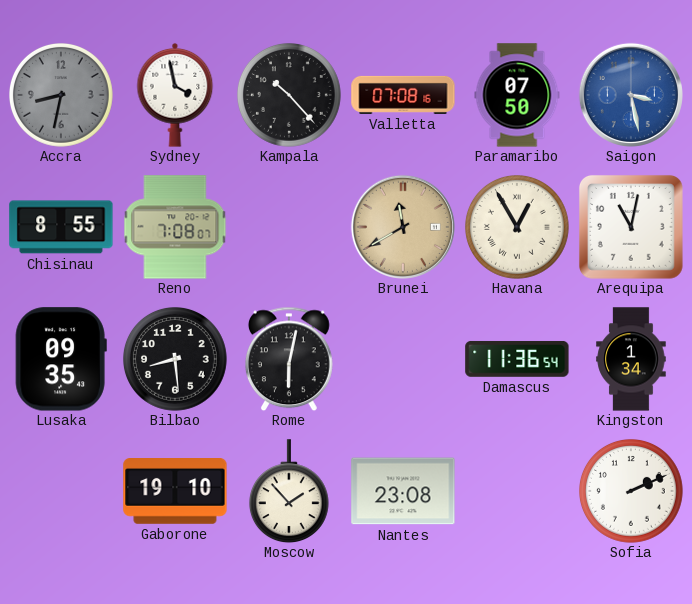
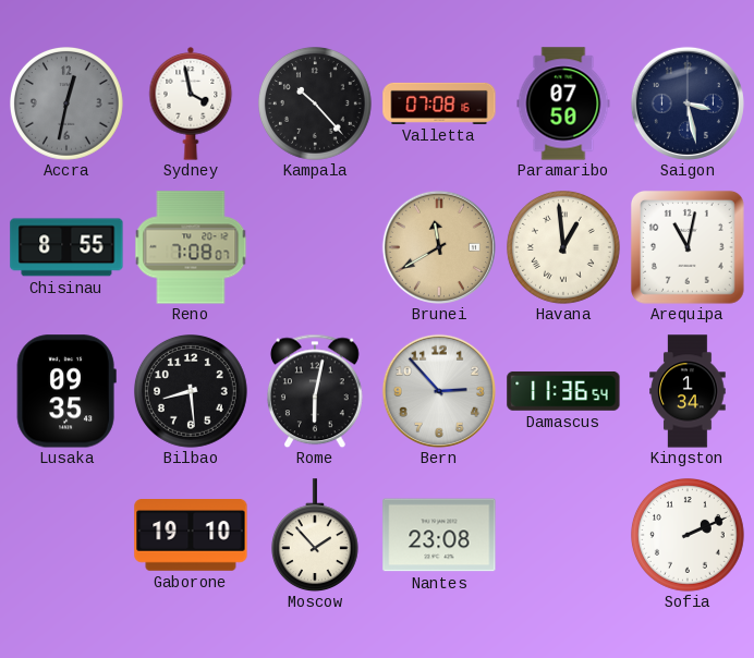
Accra: 8:32 -> 12:32 (68, 105)
Saigon dial: blue -> navy (688, 103)
Havana: 12:55 -> 12:59 (564, 248)
Bern: none -> 2:53 (439, 391)
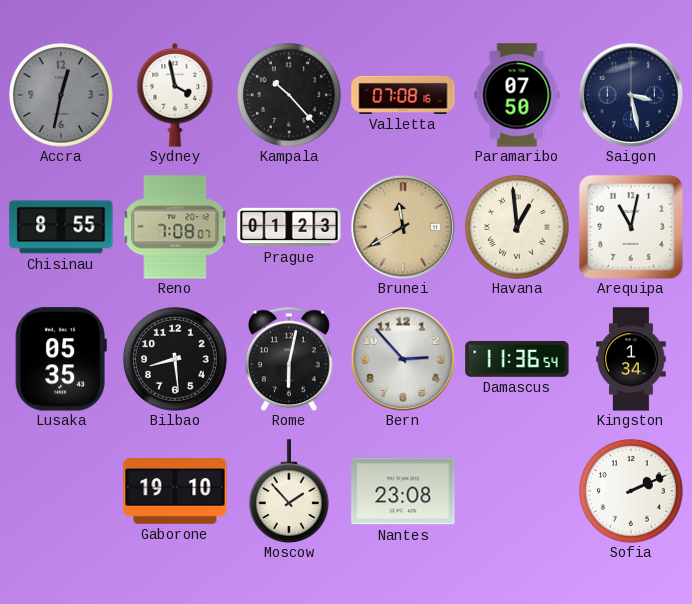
Prague: none -> 01:23 (289, 227)
Lusaka: 09:35 -> 05:35 (61, 359)
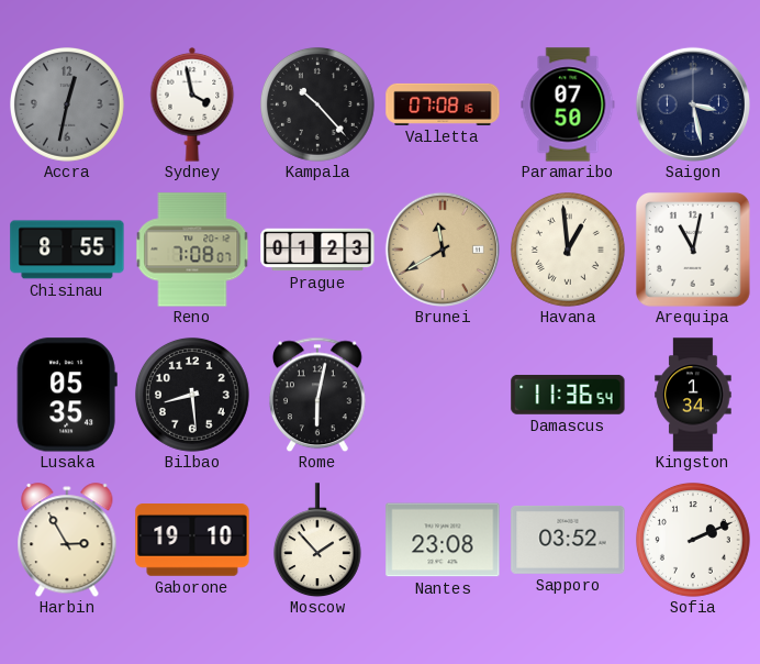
Bern: 2:53 -> none (403, 359)
Harbin: none -> 2:55 (67, 540)
Sapporo: none -> 03:52 (568, 540)
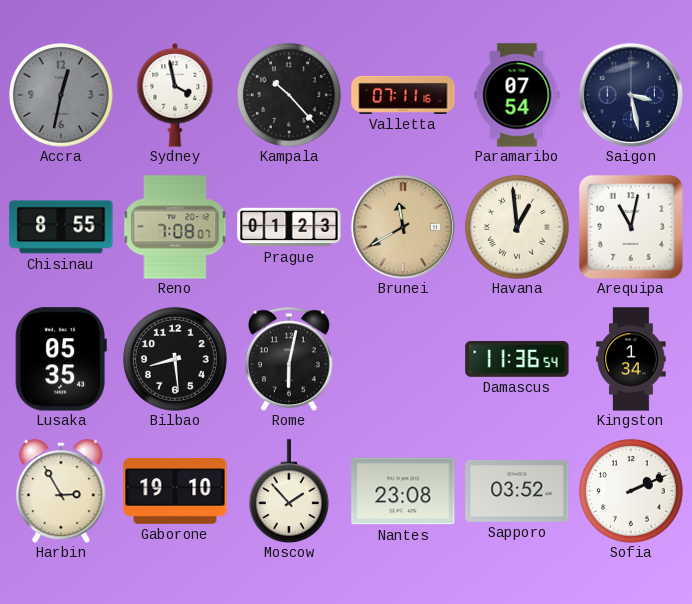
Valletta: 07:08 -> 07:11 (403, 95)
Paramaribo: 07:50 -> 07:54 (517, 95)
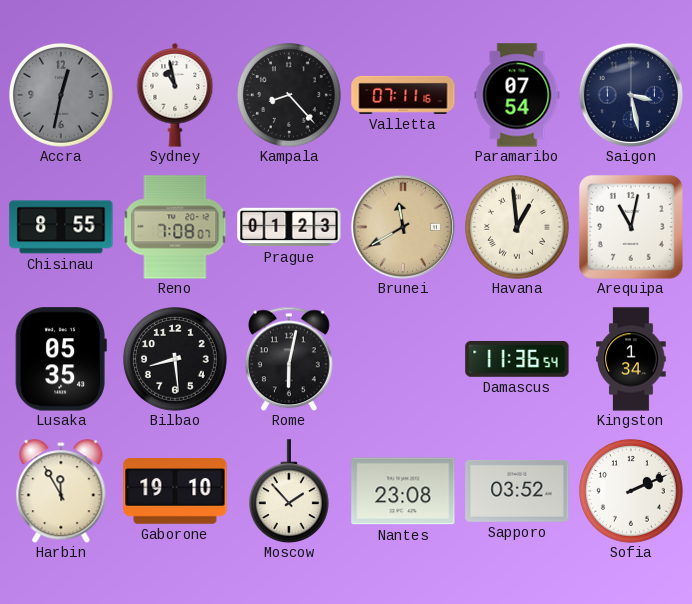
Sydney: 3:58 -> 10:58 (175, 95)
Kampala: 10:23 -> 8:23 (290, 96)
Harbin: 2:55 -> 11:55 (61, 491)
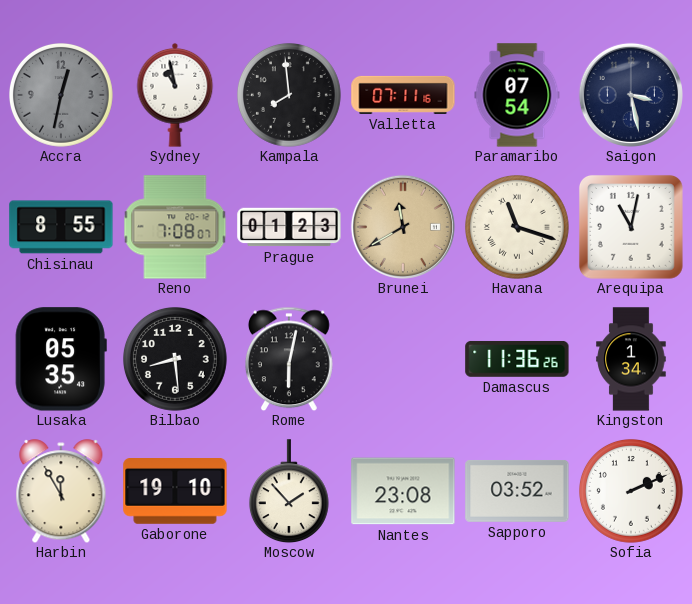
Kampala: 8:23 -> 7:59 (290, 96)
Havana: 12:59 -> 11:18 (518, 228)
Damascus: 11:36:54 -> 11:36:26 (517, 359)
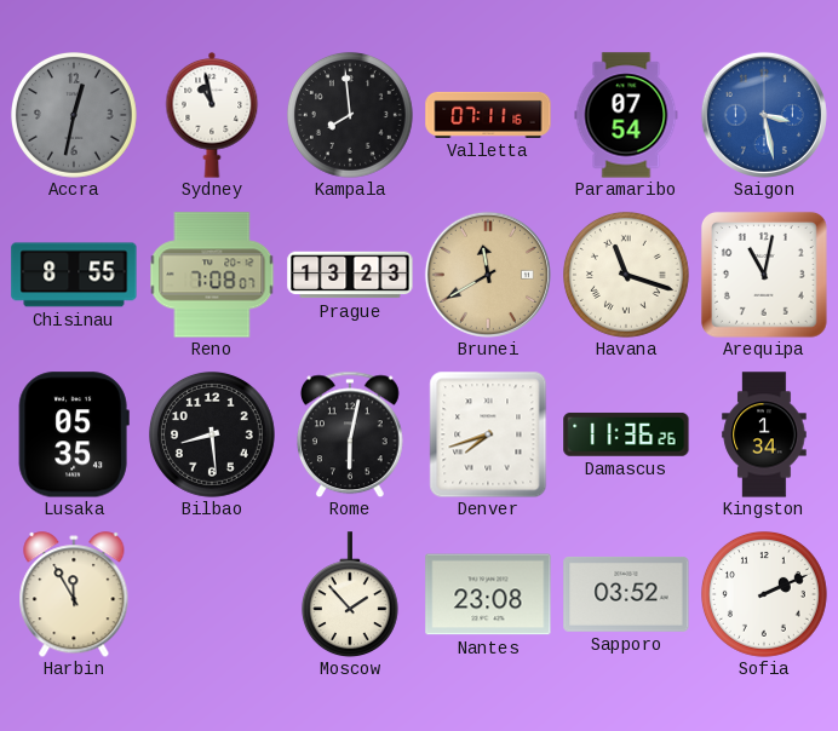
Saigon dial: navy -> blue (764, 115)
Prague: 01:23 -> 13:23 (350, 275)
Denver: none -> 7:42 (488, 434)
Gaborone: 19:10 -> none (175, 492)
